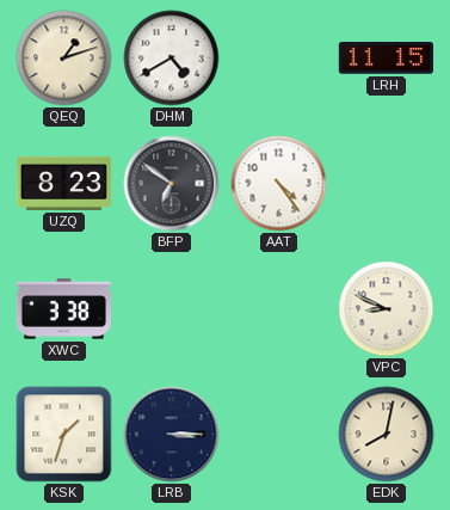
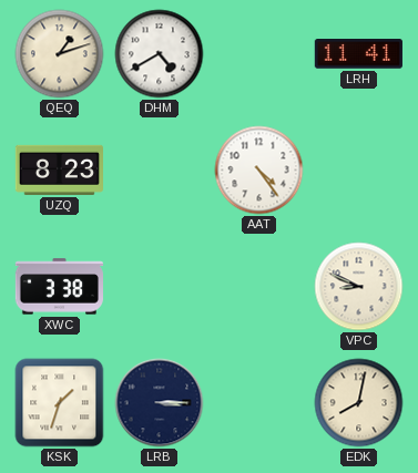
LRH: 11:15 -> 11:41 (358, 54)
BFP: 6:51 -> none (172, 184)
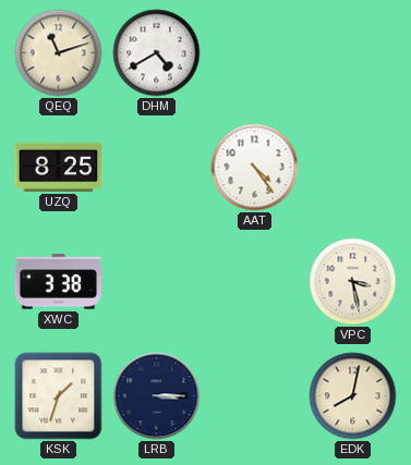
QEQ: 1:12 -> 11:12 (59, 53)
LRH: 11:41 -> none (358, 54)
UZQ: 8:23 -> 8:25 (58, 167)
VPC: 8:49 -> 3:28 (353, 282)
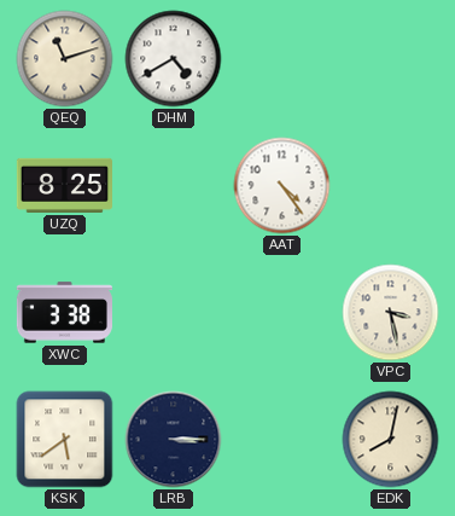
KSK: 1:33 -> 5:39 (65, 440)
